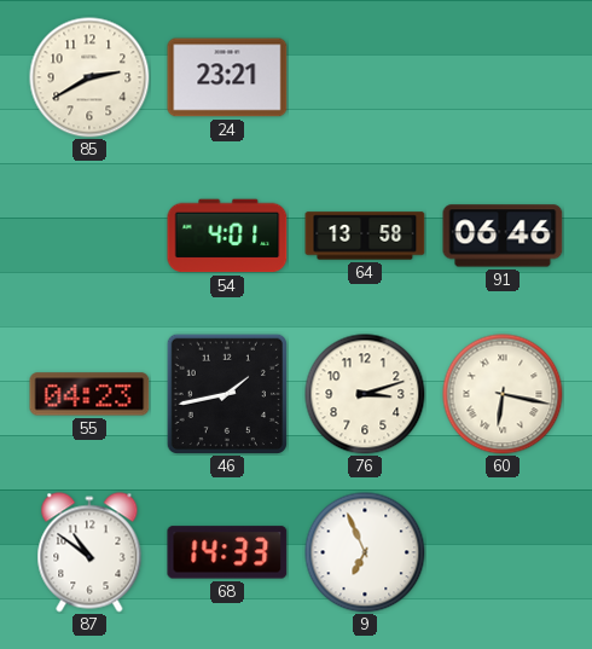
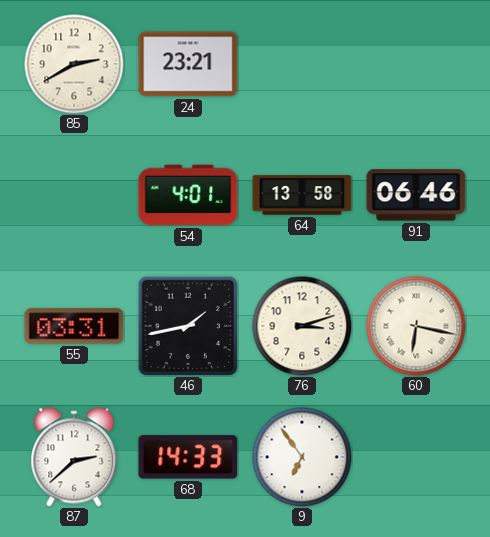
55: 04:23 -> 03:31 (74, 326)
87: 10:51 -> 2:38 (74, 457)
9: 6:56 -> 6:54 (302, 457)
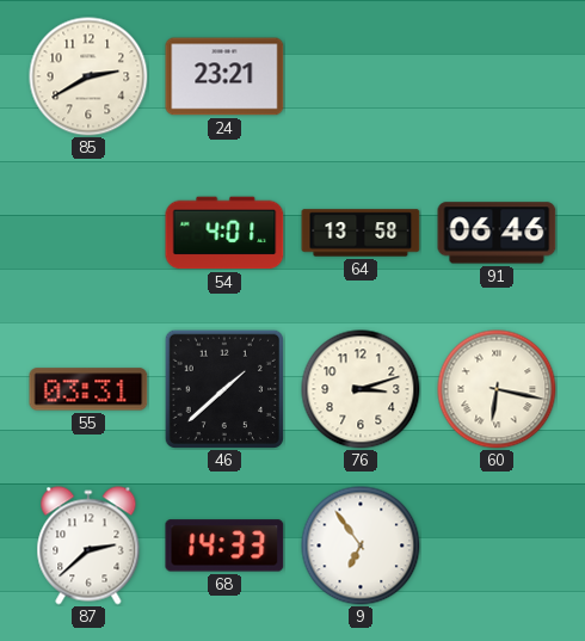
46: 1:43 -> 1:38 (223, 388)
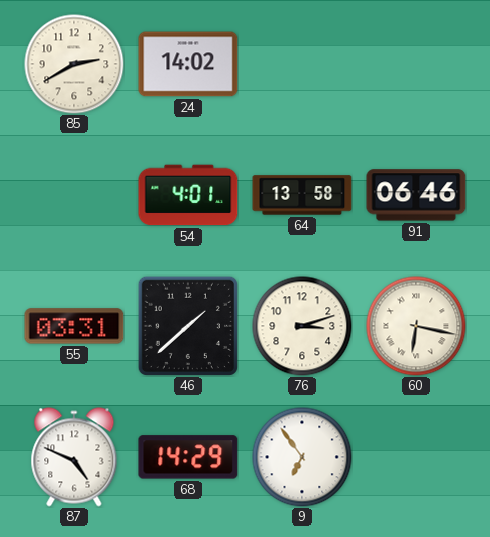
24: 23:21 -> 14:02 (188, 64)
87: 2:38 -> 4:49 (74, 457)
68: 14:33 -> 14:29 (188, 457)
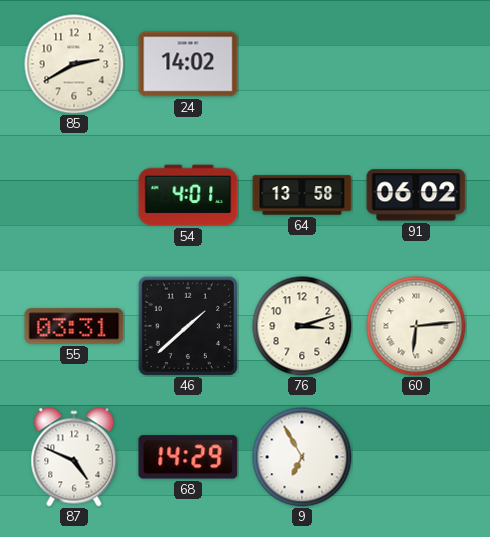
91: 06:46 -> 06:02 (416, 195)
60: 6:17 -> 6:14 (416, 326)
9: 6:54 -> 6:55 (302, 457)
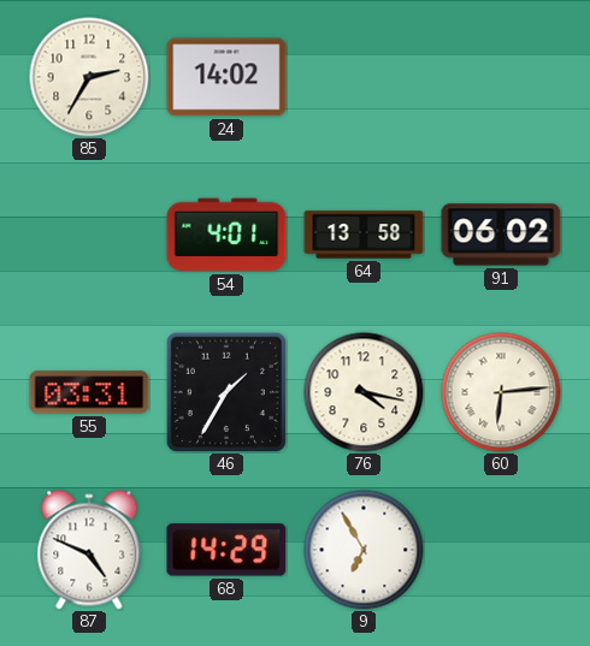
85: 2:40 -> 2:35 (89, 77)
46: 1:38 -> 1:35 (225, 391)
76: 3:12 -> 4:17 (364, 392)
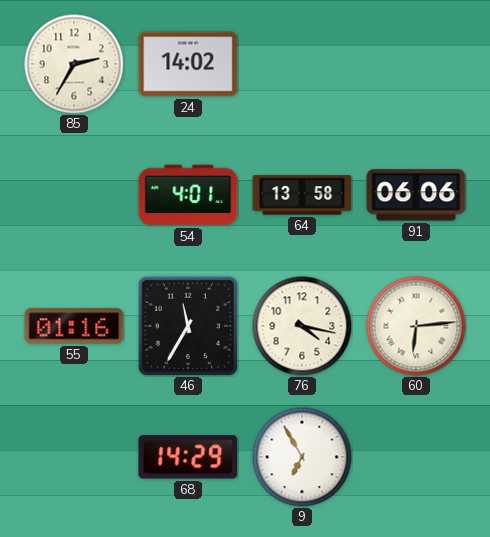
91: 06:02 -> 06:06 (416, 195)
55: 03:31 -> 01:16 (74, 326)
46: 1:35 -> 11:35 (187, 325)
87: 4:49 -> none (89, 550)
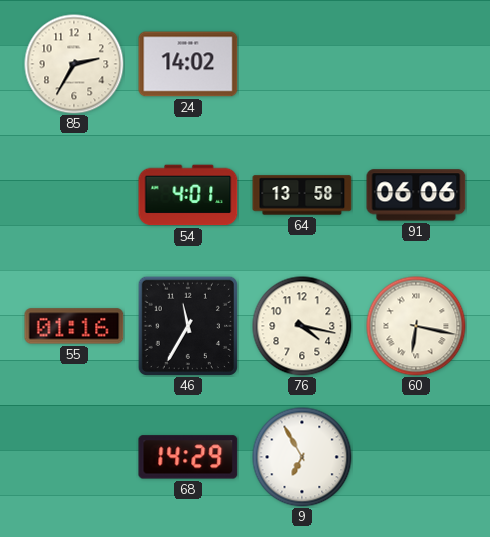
60: 6:14 -> 6:17 (416, 326)
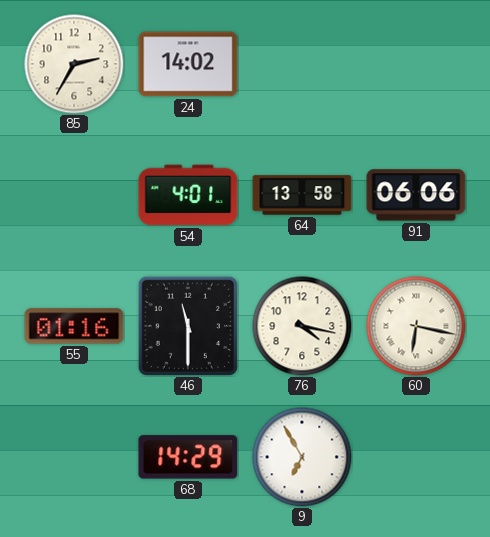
46: 11:35 -> 11:30 (187, 325)
